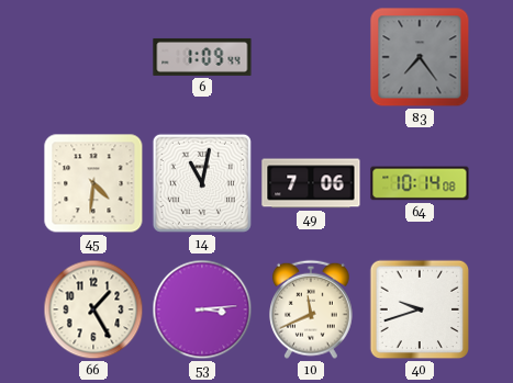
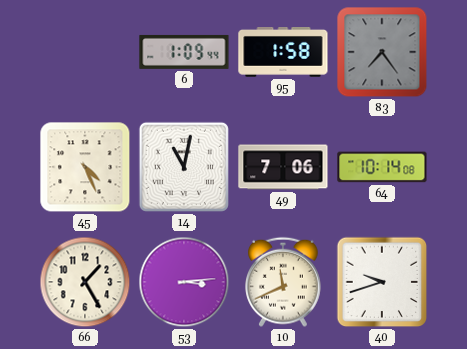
95: none -> 1:58 (283, 53)
45: 4:31 -> 4:26 (85, 167)
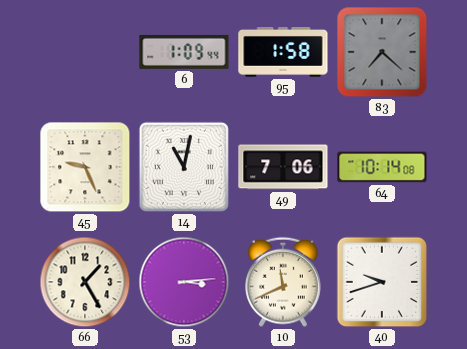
83: 7:24 -> 7:22 (382, 52)
45: 4:26 -> 9:26 (85, 167)
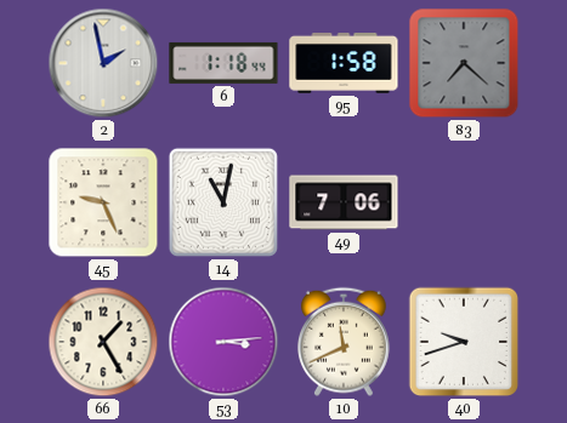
2: none -> 1:58 (103, 63)
6: 1:09 -> 1:18 (223, 63)
64: 10:14 -> none (382, 167)
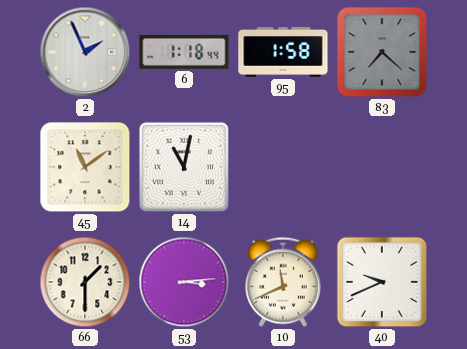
2: 1:58 -> 1:56 (85, 52)
45: 9:26 -> 11:09 (85, 167)
49: 7:06 -> none (344, 202)
66: 1:25 -> 1:30 (85, 282)
40: 9:42 -> 9:41 (382, 282)
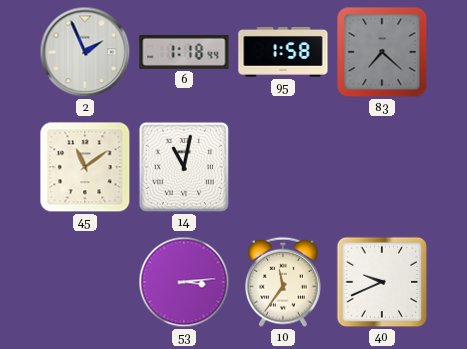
66: 1:30 -> none (85, 282)
10: 11:41 -> 11:36 (284, 282)
